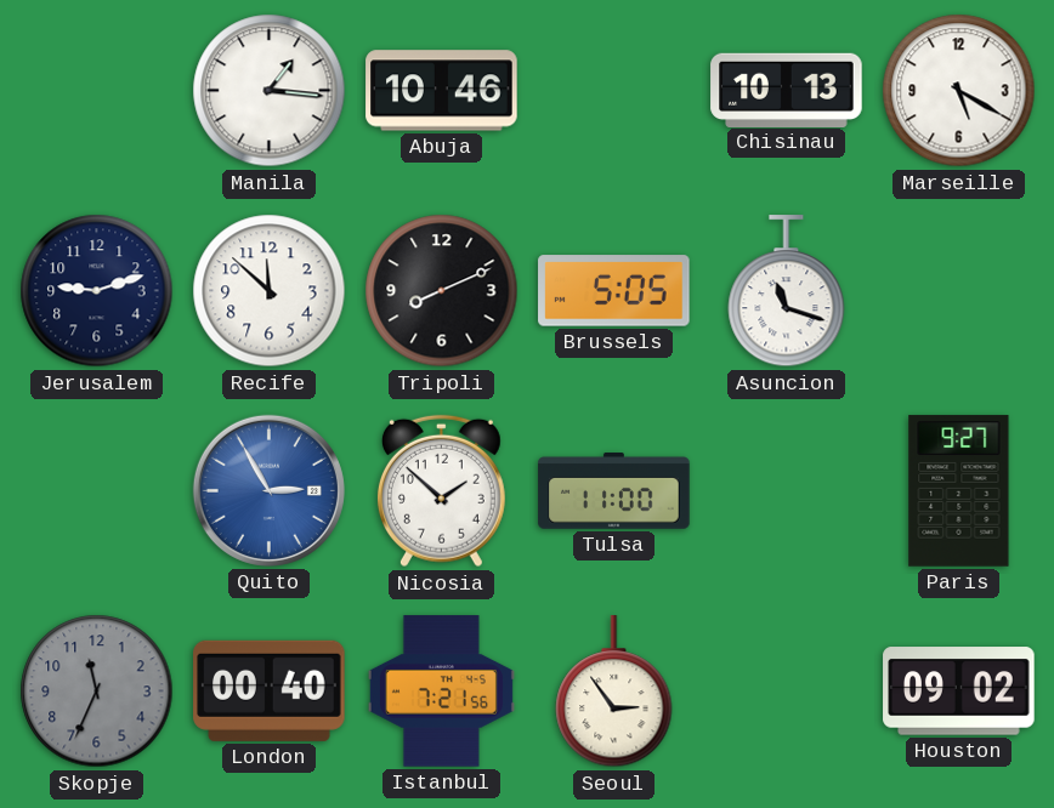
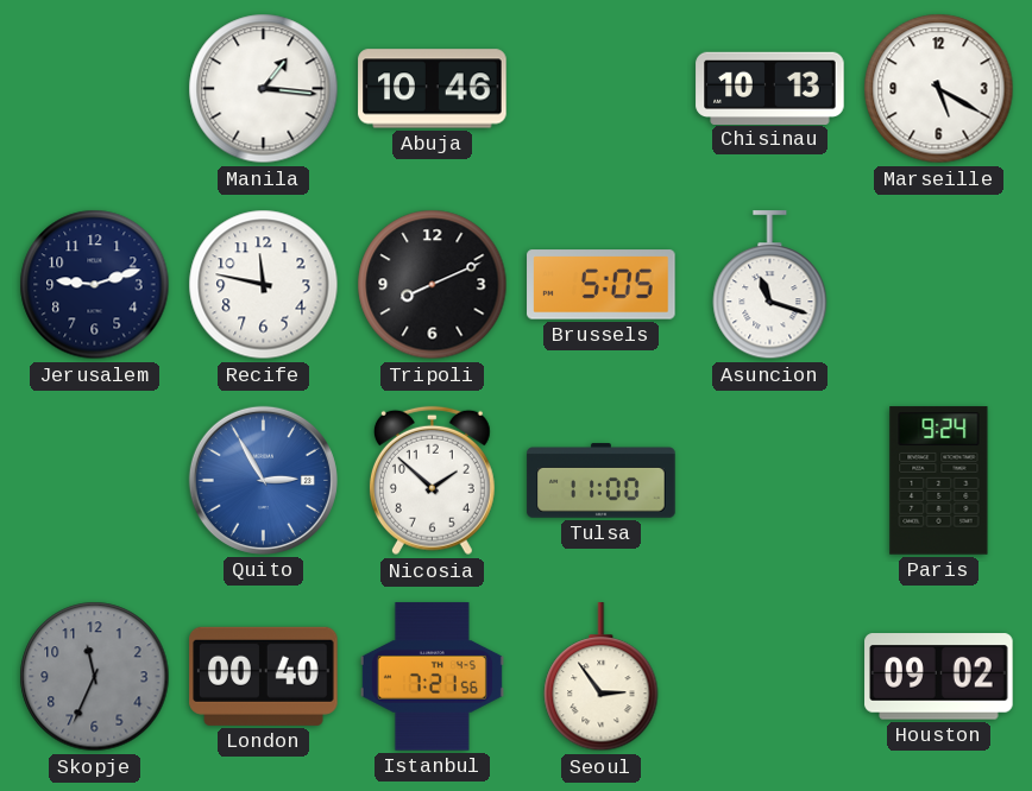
Recife: 11:52 -> 11:47 (264, 285)
Paris: 9:27 -> 9:24 (939, 481)
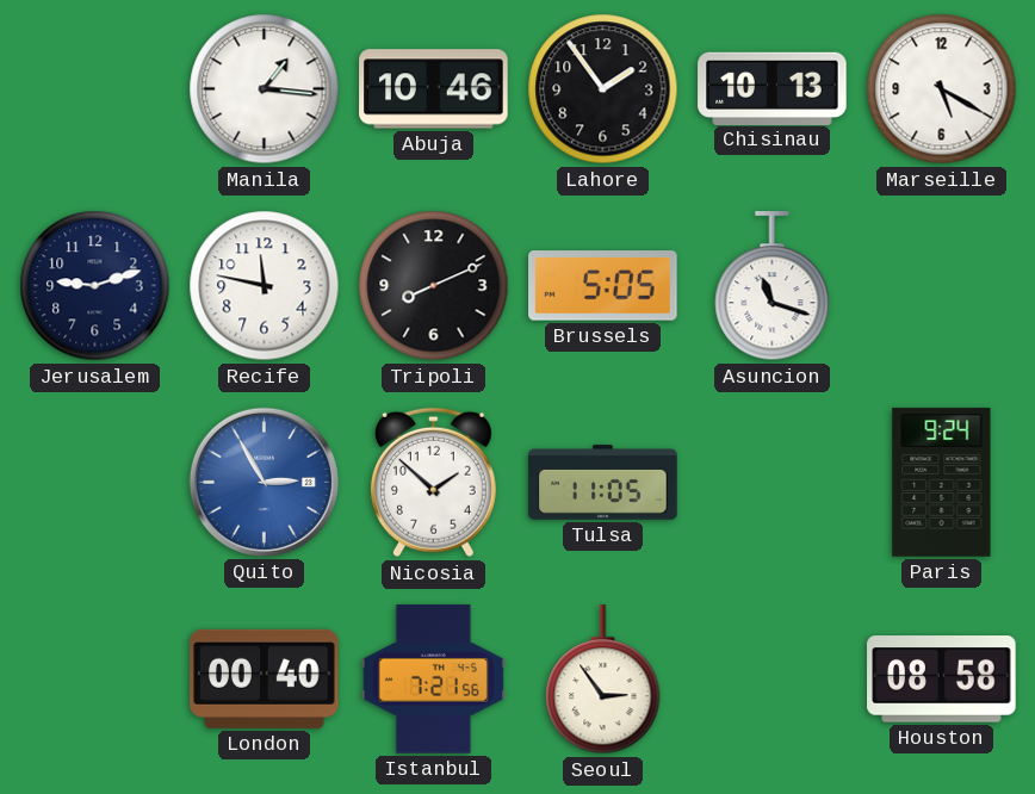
Lahore: none -> 1:54 (603, 89)
Tulsa: 11:00 -> 11:05 (603, 483)
Skopje: 11:34 -> none (95, 677)
Houston: 09:02 -> 08:58 (942, 680)
